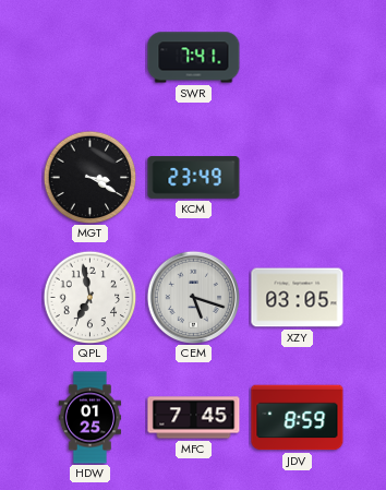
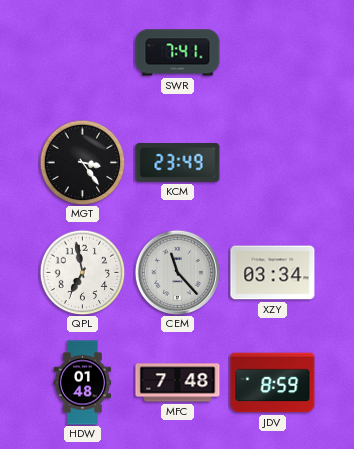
MGT: 3:20 -> 3:24 (82, 162)
CEM: 5:18 -> 11:23 (177, 272)
XZY: 03:05 -> 03:34 (273, 273)
HDW: 01:25 -> 01:48 (83, 383)
MFC: 7:45 -> 7:48 (178, 383)
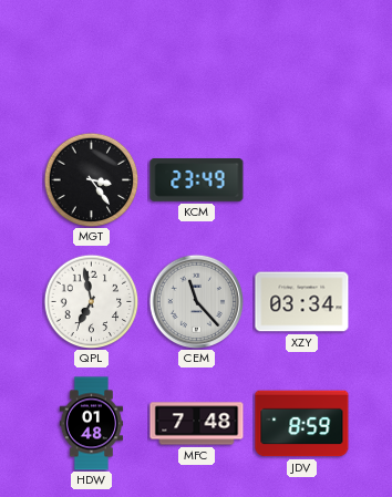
SWR: 7:41 -> none (178, 53)
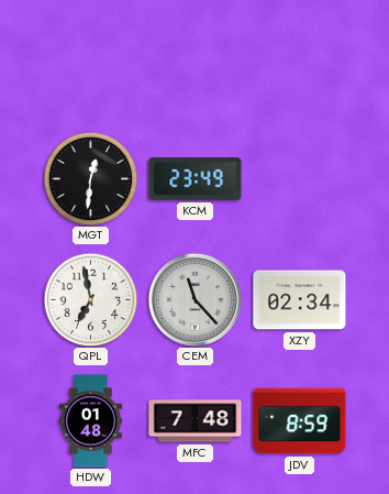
MGT: 3:24 -> 12:31 (90, 178)
XZY: 03:34 -> 02:34 (300, 300)
